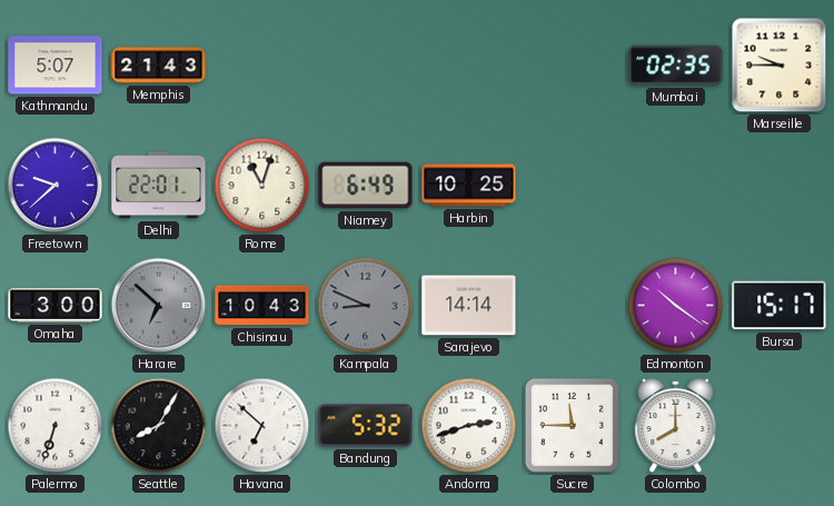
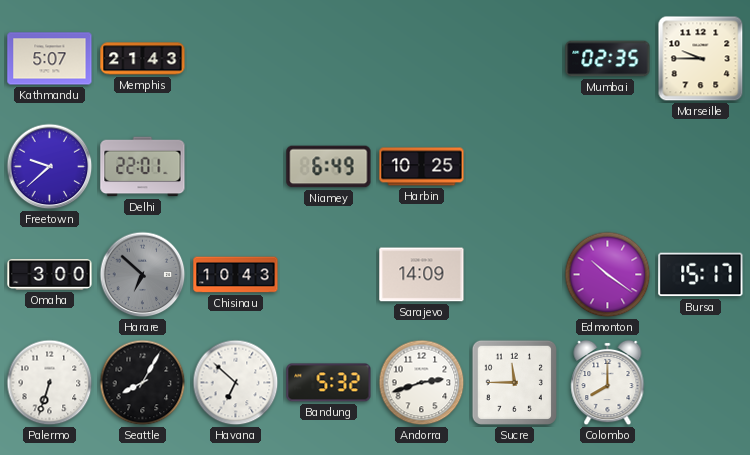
Rome: 11:03 -> none (262, 186)
Kampala: 8:49 -> none (366, 306)
Sarajevo: 14:14 -> 14:09 (422, 275)
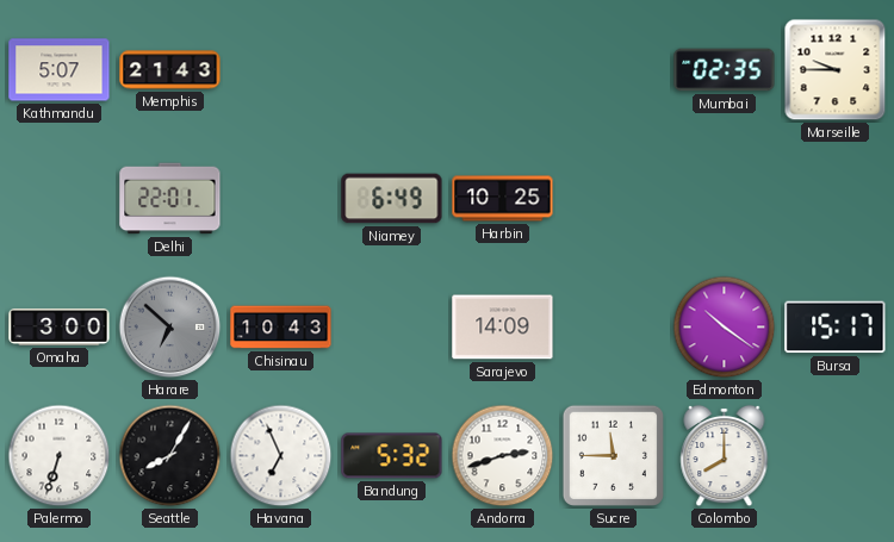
Freetown: 9:38 -> none (50, 167)
Havana: 6:52 -> 6:56 (281, 456)
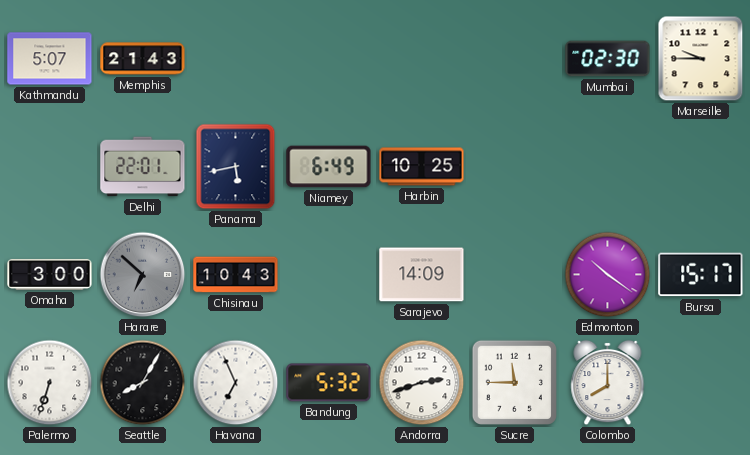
Mumbai: 02:35 -> 02:30 (608, 59)
Panama: none -> 5:43 (236, 167)
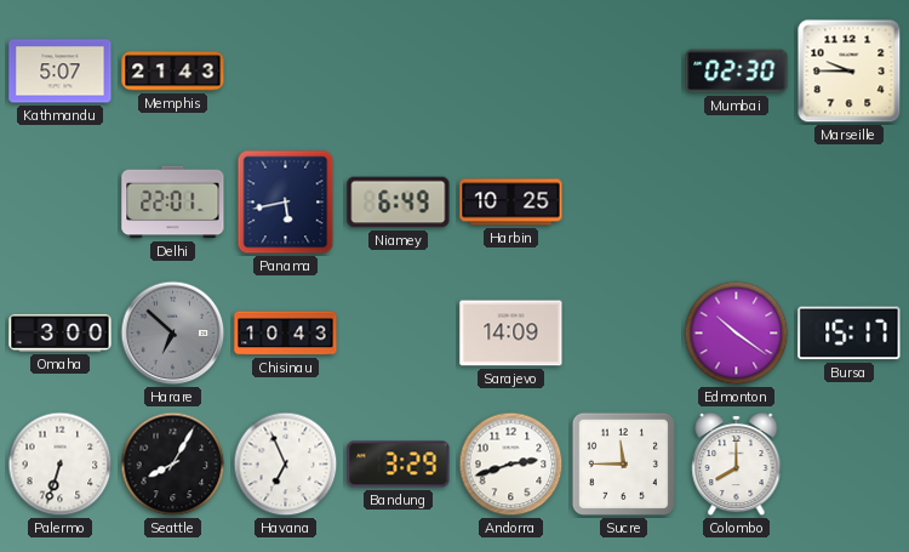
Bandung: 5:32 -> 3:29 (399, 465)
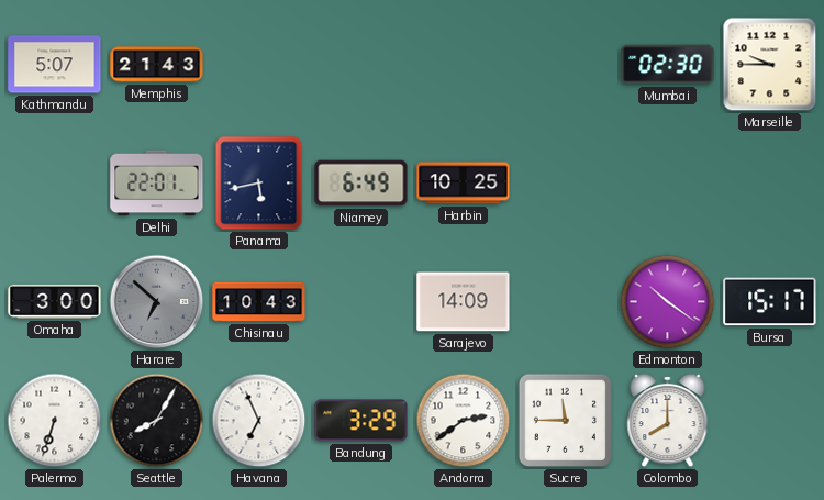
Andorra: 2:42 -> 2:39 (464, 421)
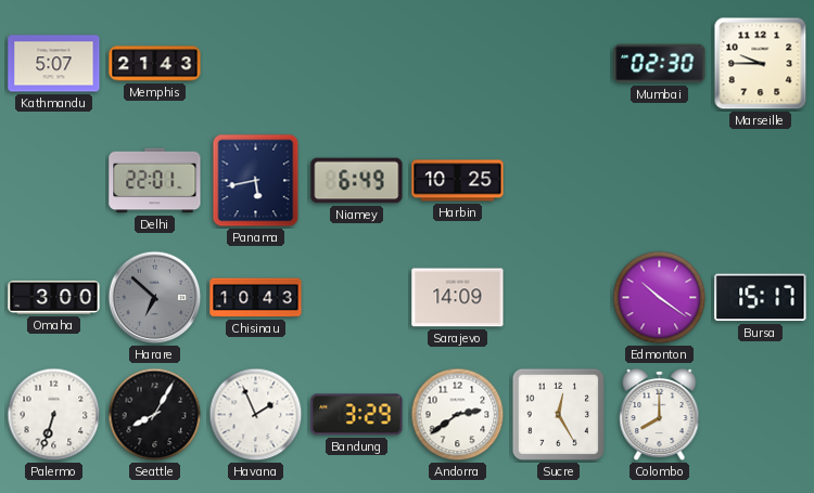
Havana: 6:56 -> 1:56 (256, 415)
Sucre: 11:45 -> 12:25 (558, 414)
